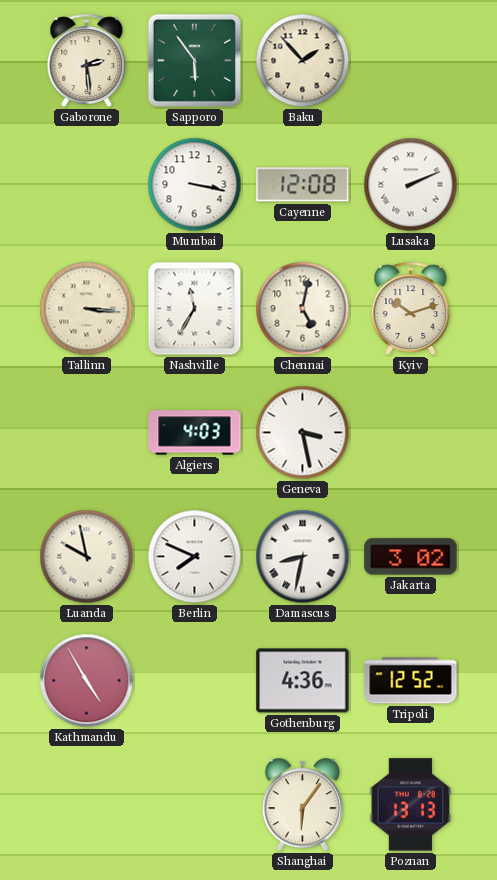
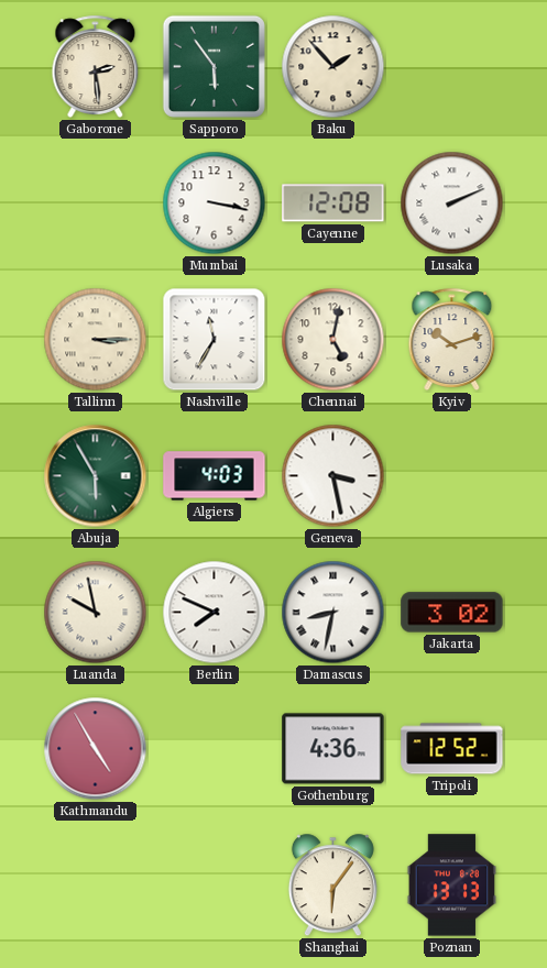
Tallinn: 3:16 -> 3:15 (96, 340)
Abuja: none -> 5:55 (96, 476)
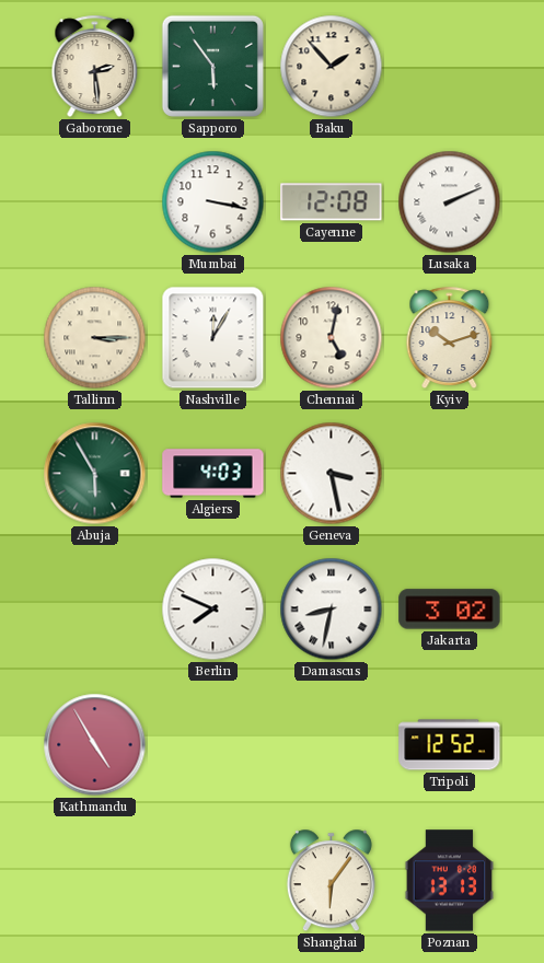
Nashville: 11:35 -> 12:05 (213, 338)
Luanda: 9:58 -> none (96, 613)
Gothenburg: 4:36 -> none (333, 749)
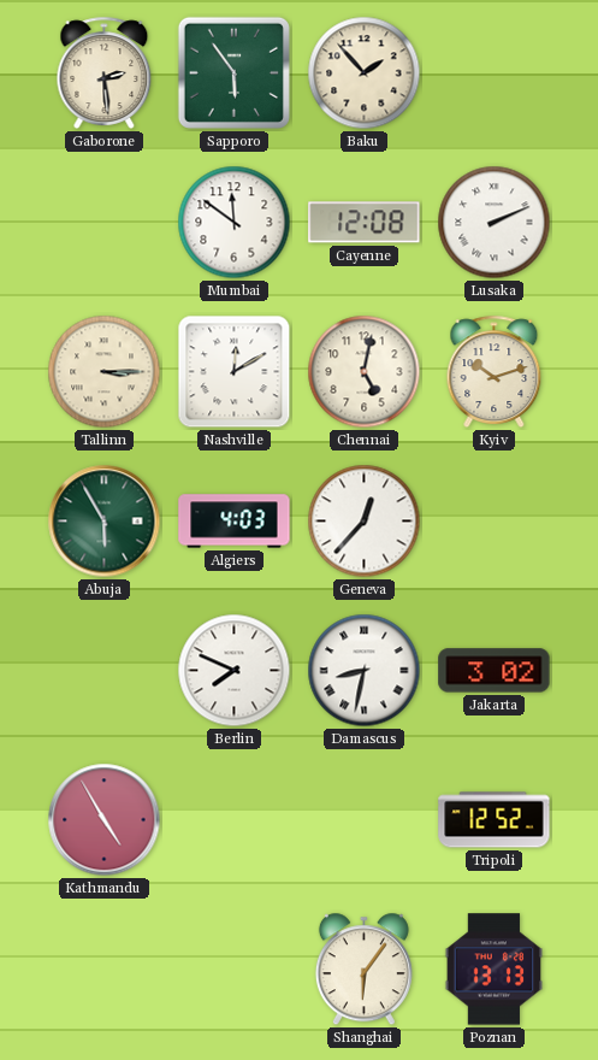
Mumbai: 3:17 -> 11:51 (235, 223)
Nashville: 12:05 -> 12:10 (235, 372)
Geneva: 3:28 -> 12:37 (365, 522)
